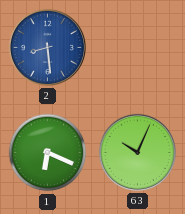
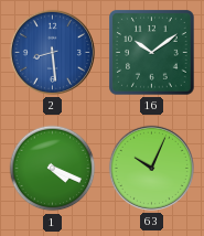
16: none -> 10:09 (152, 53)
1: 6:19 -> 4:19 (53, 169)
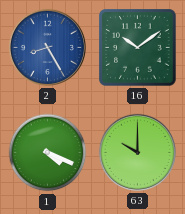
2: 8:29 -> 8:25 (47, 47)
63: 10:04 -> 10:00 (137, 152)
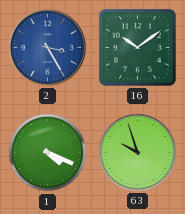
2: 8:25 -> 3:25 (47, 47)
63: 10:00 -> 9:57 (137, 152)
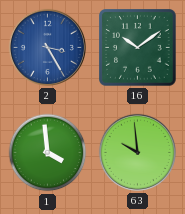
1: 4:19 -> 3:59 (48, 153)
63: 9:57 -> 9:59 (137, 152)
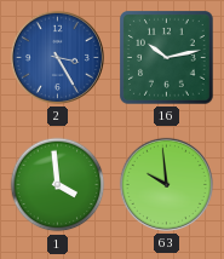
16: 10:09 -> 10:13 (167, 58)
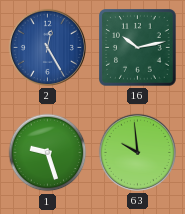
2: 3:25 -> 12:25 (47, 47)
1: 3:59 -> 9:27 (48, 153)
